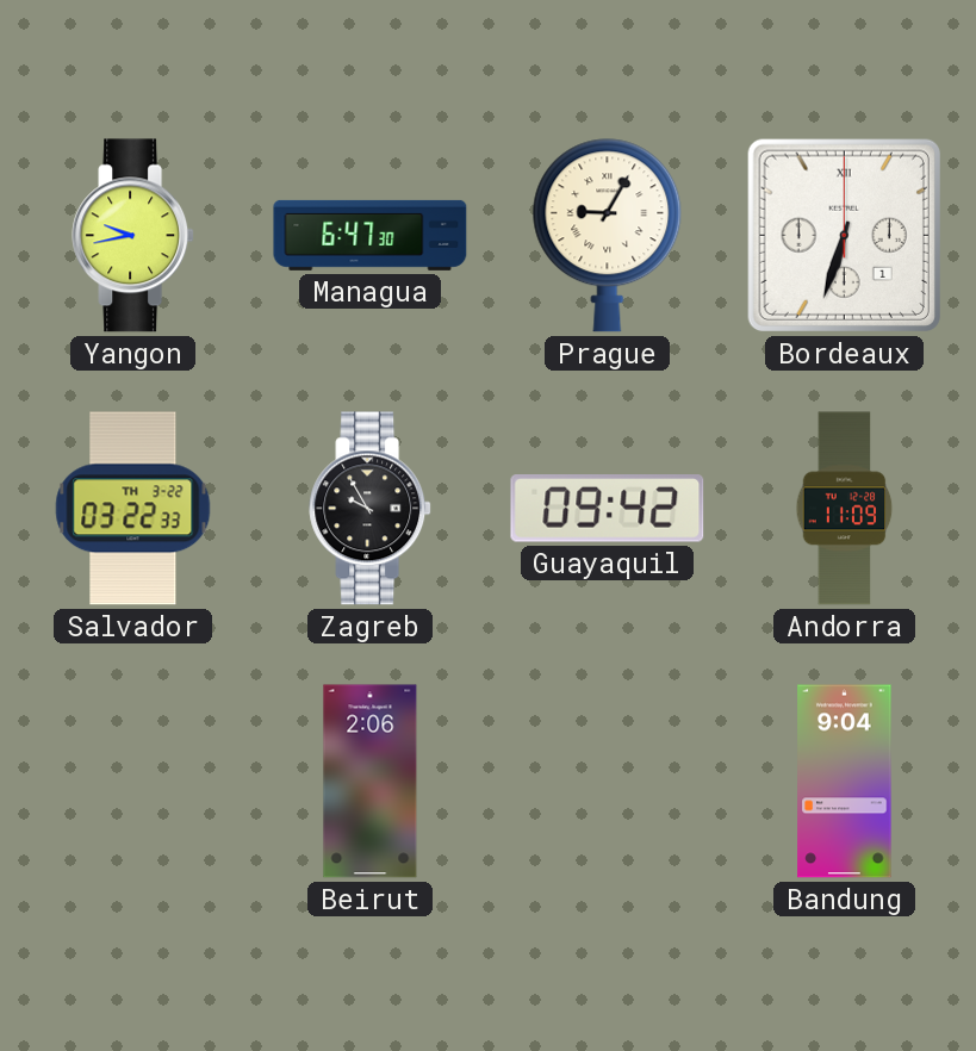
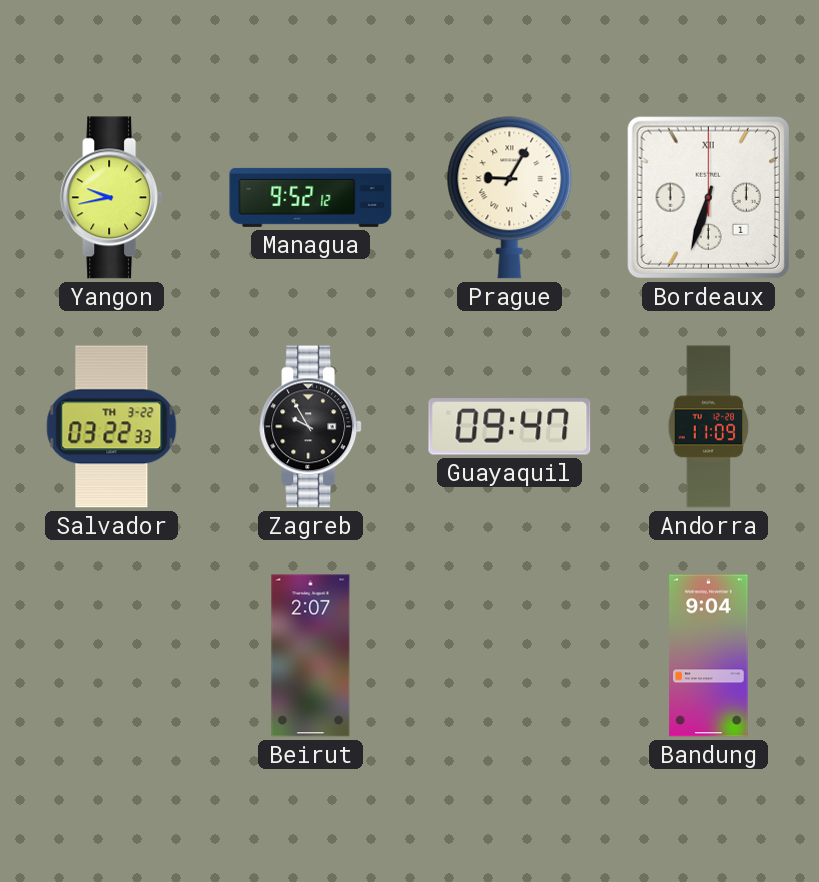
Managua: 6:47 -> 9:52 (311, 197)
Guayaquil: 09:42 -> 09:47 (510, 427)
Beirut: 2:06 -> 2:07 (311, 656)
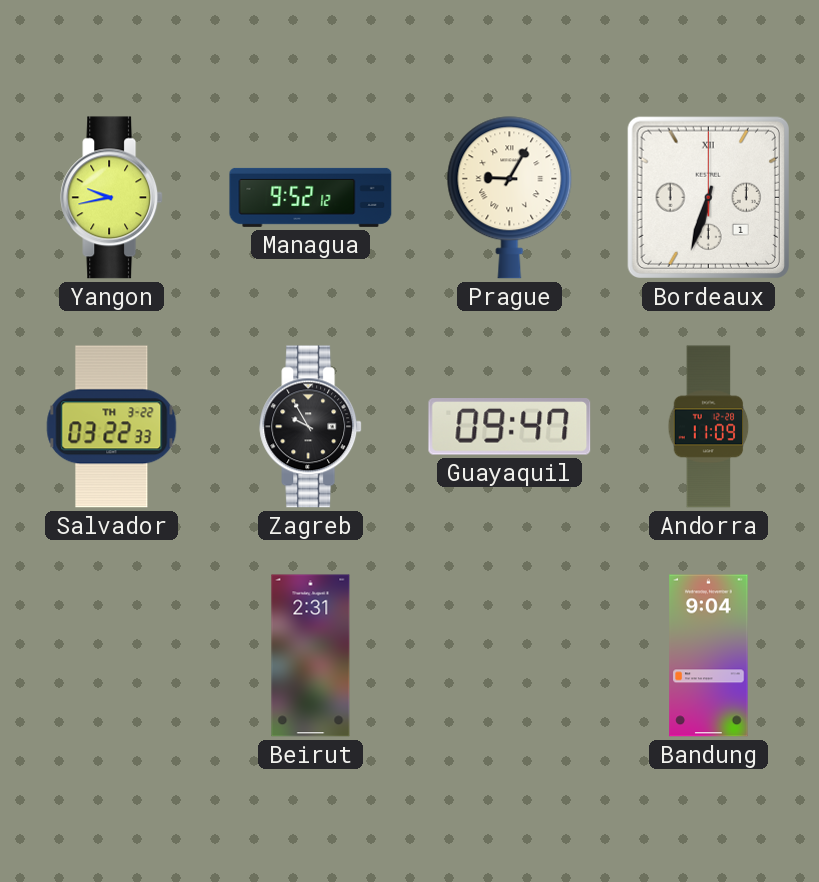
Beirut: 2:07 -> 2:31 (311, 656)
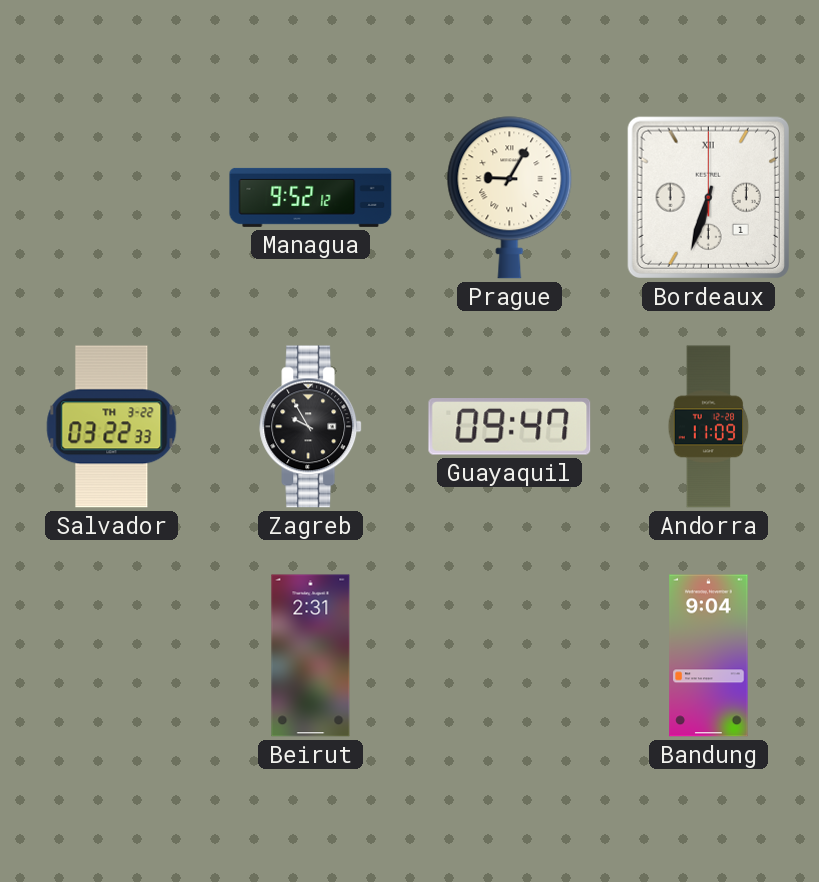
Yangon: 9:43 -> none (112, 198)
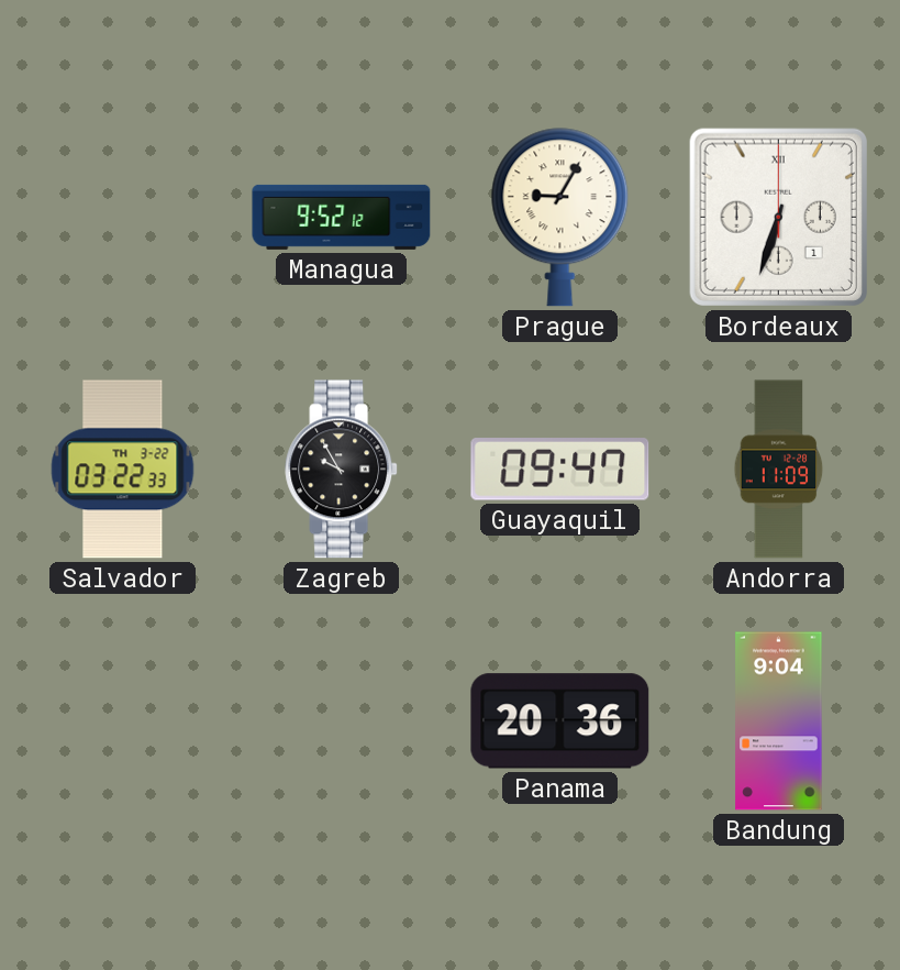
Beirut: 2:31 -> none (311, 656)
Panama: none -> 20:36 (560, 721)
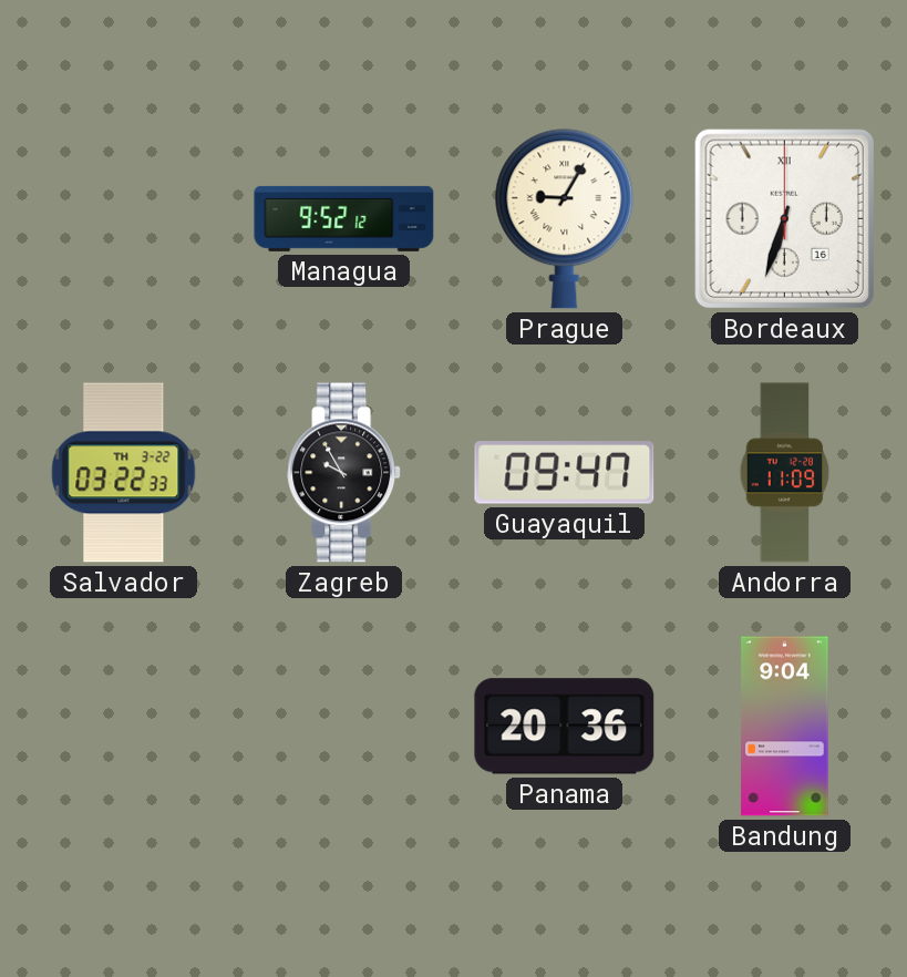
Bordeaux date: 1 -> 16 (784, 218)
